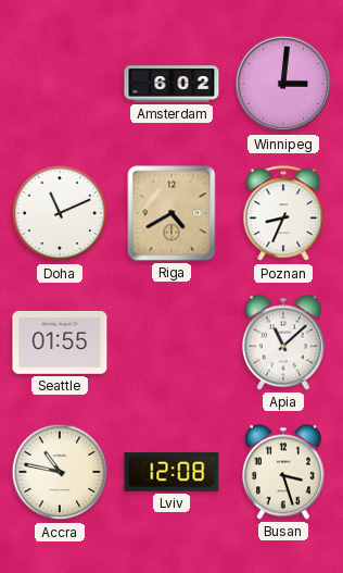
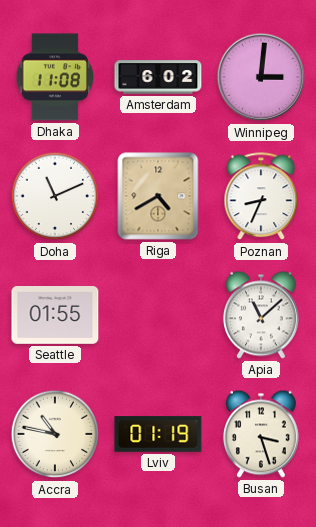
Dhaka: none -> 11:08 (55, 77)
Lviv: 12:08 -> 01:19 (158, 434)
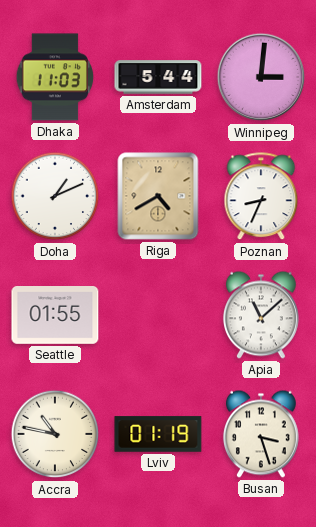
Dhaka: 11:08 -> 11:03 (55, 77)
Amsterdam: 6:02 -> 5:44 (158, 77)
Doha: 11:11 -> 1:11 (55, 196)
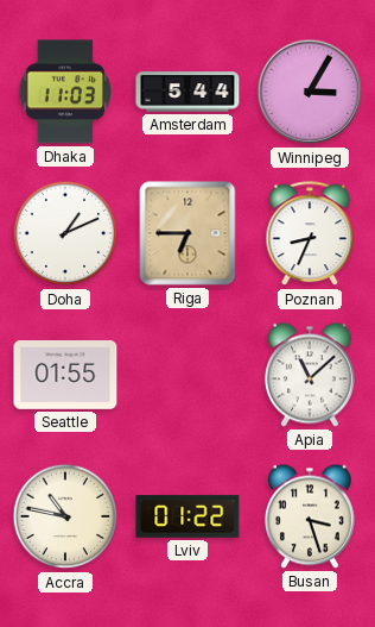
Winnipeg: 3:01 -> 3:05 (310, 92)
Riga: 4:40 -> 6:45 (188, 233)
Lviv: 01:19 -> 01:22 (188, 516)
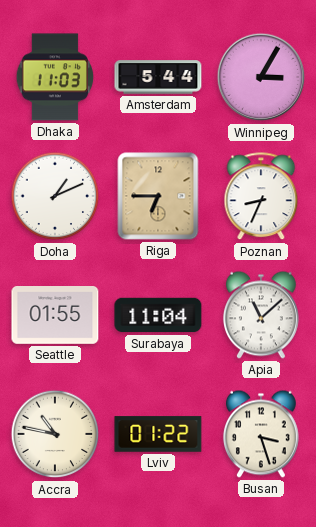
Surabaya: none -> 11:04 (158, 315)
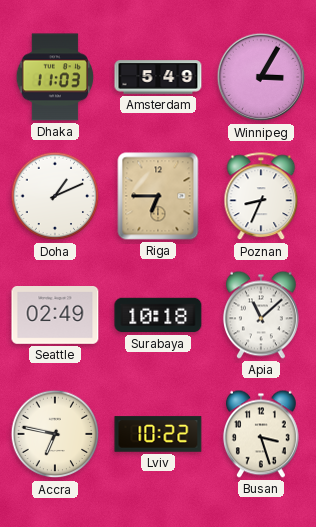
Amsterdam: 5:44 -> 5:49 (158, 77)
Seattle: 01:55 -> 02:49 (55, 316)
Surabaya: 11:04 -> 10:18 (158, 315)
Accra: 10:47 -> 6:47 (55, 434)
Lviv: 01:22 -> 10:22 (158, 434)
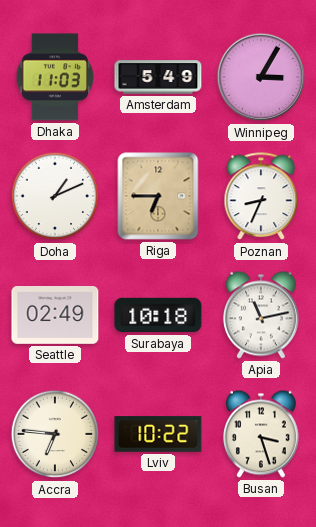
Apia: 11:08 -> 11:13 (261, 315)
Accra: 6:47 -> 6:46 (55, 434)
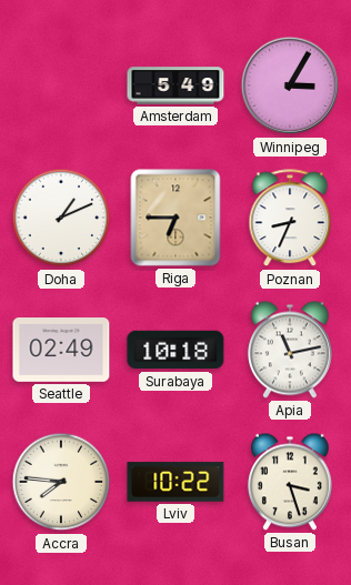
Dhaka: 11:03 -> none (55, 77)
Accra: 6:46 -> 7:46 (61, 482)
